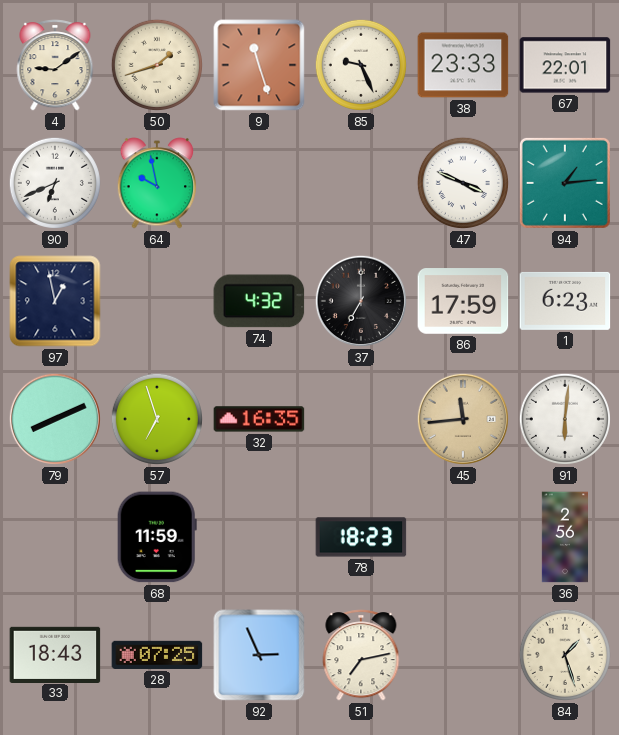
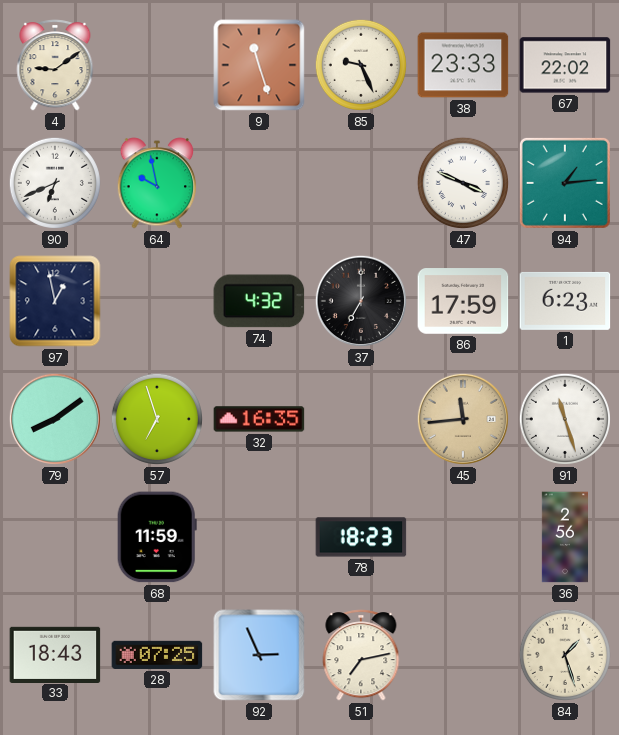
50: 1:42 -> none (157, 65)
67: 22:01 -> 22:02 (565, 65)
79: 8:11 -> 8:09 (55, 419)
91: 6:01 -> 11:27 (565, 419)
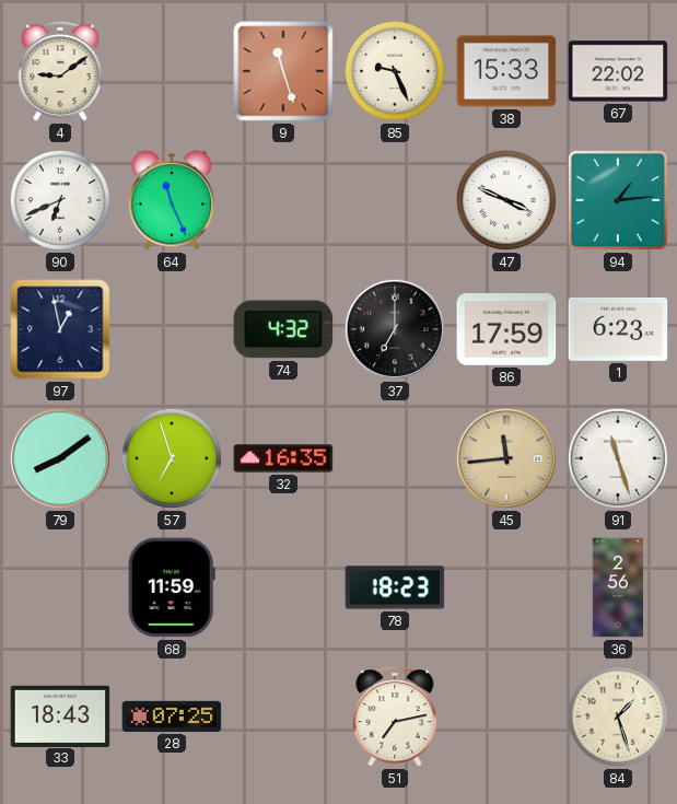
38: 23:33 -> 15:33 (506, 71)
64: 9:58 -> 11:26 (172, 200)
92: 2:56 -> none (259, 655)
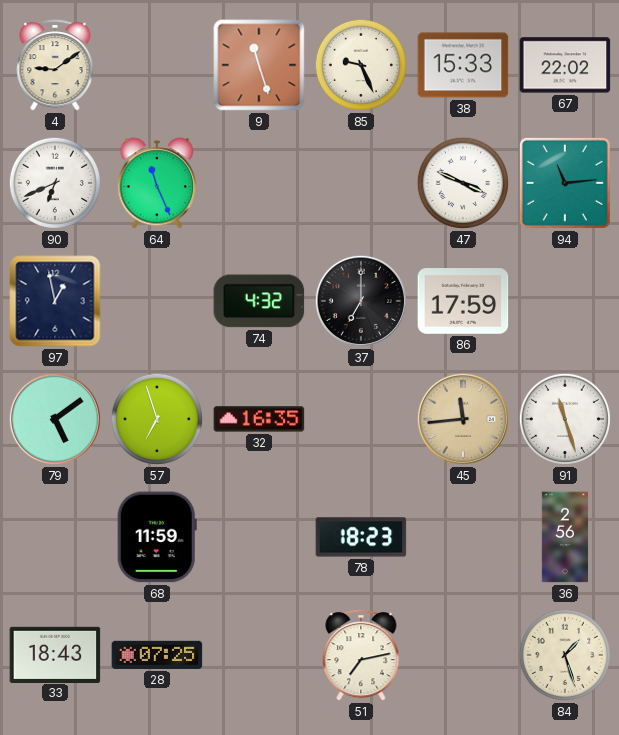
94: 1:14 -> 11:14 (565, 183)
1: 6:23 -> none (618, 329)
79: 8:09 -> 5:09 (55, 419)
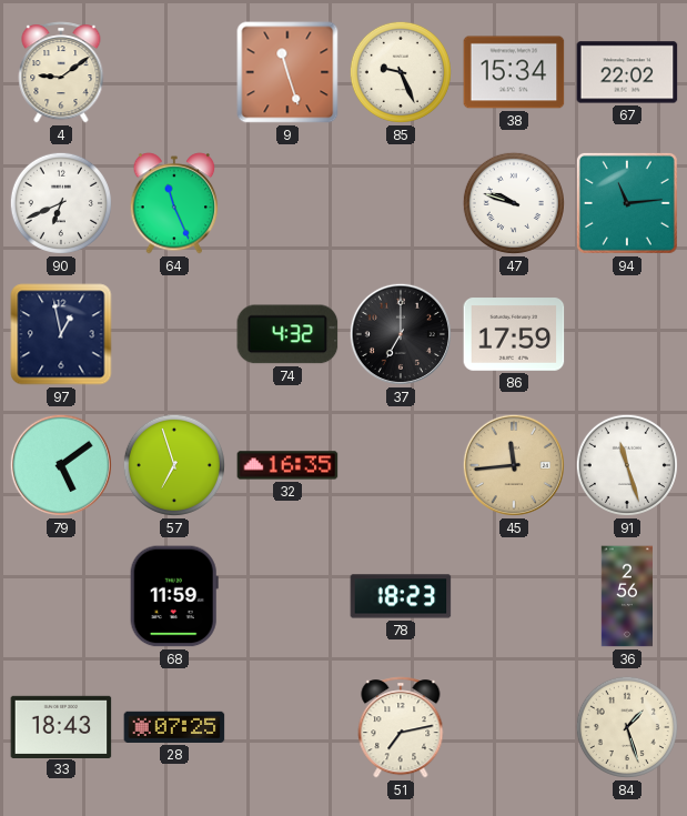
38: 15:33 -> 15:34 (514, 72)
47: 3:49 -> 9:48 (514, 203)
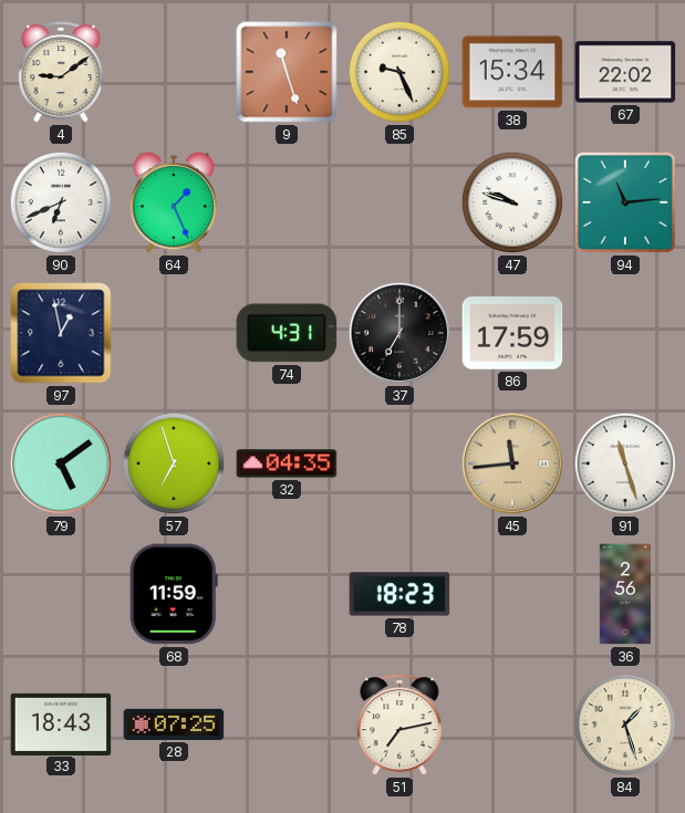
64: 11:26 -> 1:26 (174, 202)
74: 4:32 -> 4:31 (287, 333)
32: 16:35 -> 04:35 (287, 463)
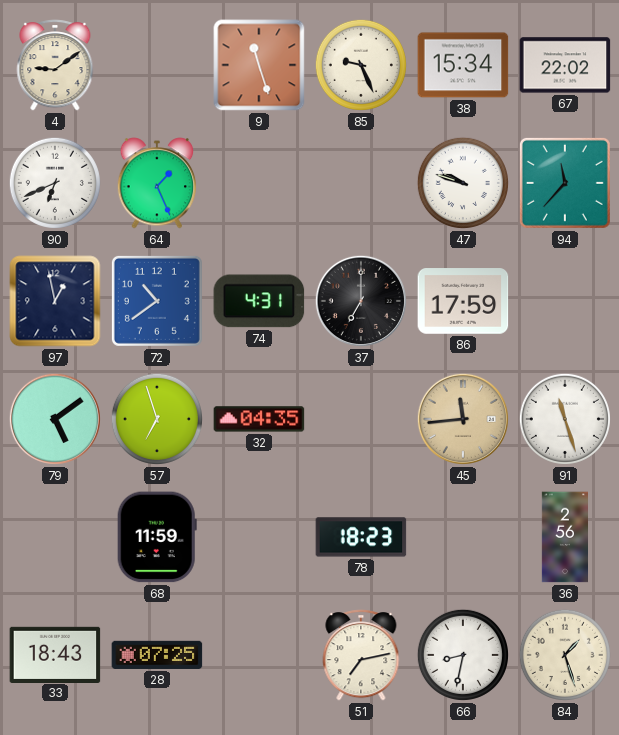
94: 11:14 -> 11:37 (565, 183)
72: none -> 10:39 (157, 301)
66: none -> 8:32 (463, 655)
